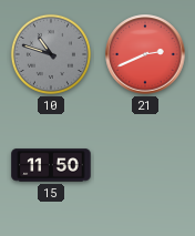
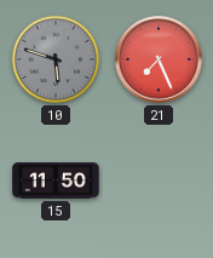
10: 10:48 -> 5:48 (56, 59)
21: 2:41 -> 7:26 (159, 59)
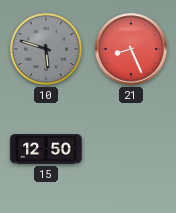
21: 7:26 -> 8:26 (131, 49)
15: 11:50 -> 12:50 (46, 149)
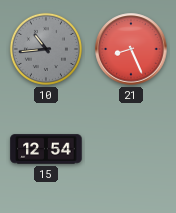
10: 5:48 -> 10:44 (46, 49)
15: 12:50 -> 12:54 (46, 149)
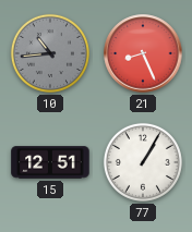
15: 12:54 -> 12:51 (50, 162)
77: none -> 1:05 (143, 162)
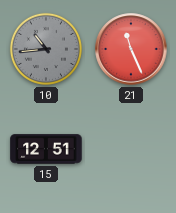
21: 8:26 -> 11:26 (131, 49)
77: 1:05 -> none (143, 162)
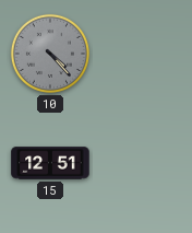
10: 10:44 -> 4:23 (50, 54)
21: 11:26 -> none (131, 49)
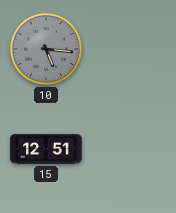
10: 4:23 -> 5:16 (46, 49)
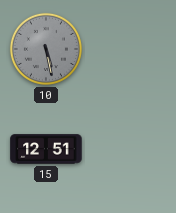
10: 5:16 -> 5:28 (46, 49)
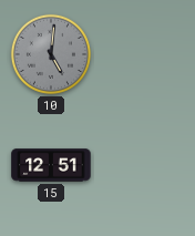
10: 5:28 -> 5:01 (51, 54)
